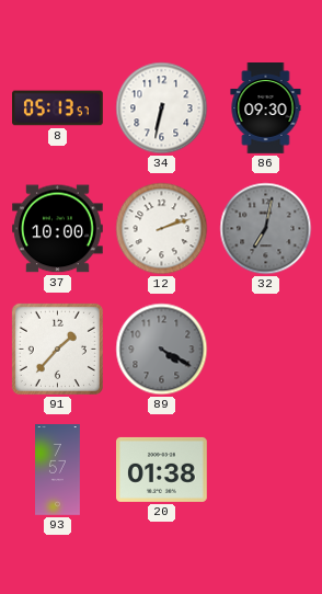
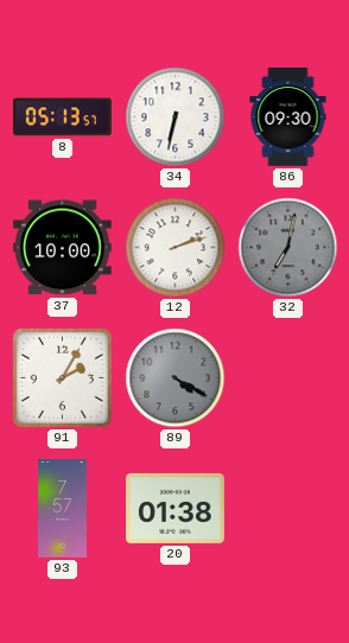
91: 1:37 -> 2:05 (62, 377)
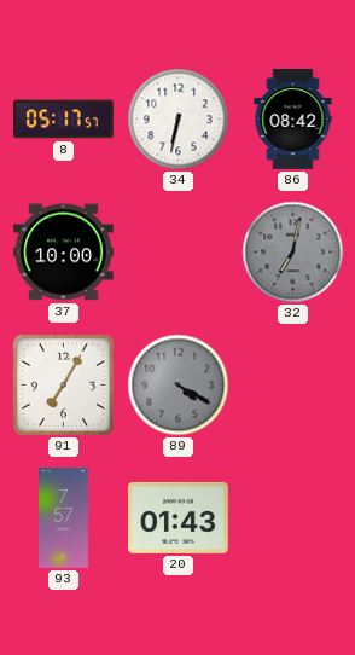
8: 05:13 -> 05:17 (64, 120)
86: 09:30 -> 08:42 (293, 120)
12: 2:12 -> none (176, 248)
91: 2:05 -> 7:05 (63, 384)
20: 01:38 -> 01:43 (179, 517)
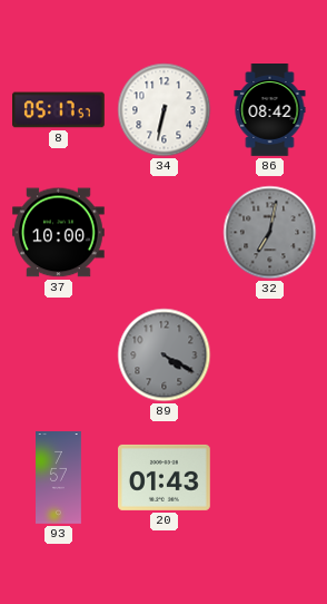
91: 7:05 -> none (63, 384)
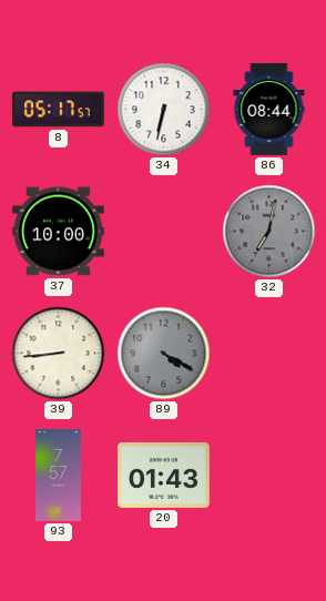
86: 08:42 -> 08:44 (269, 110)
39: none -> 8:44 (59, 354)
